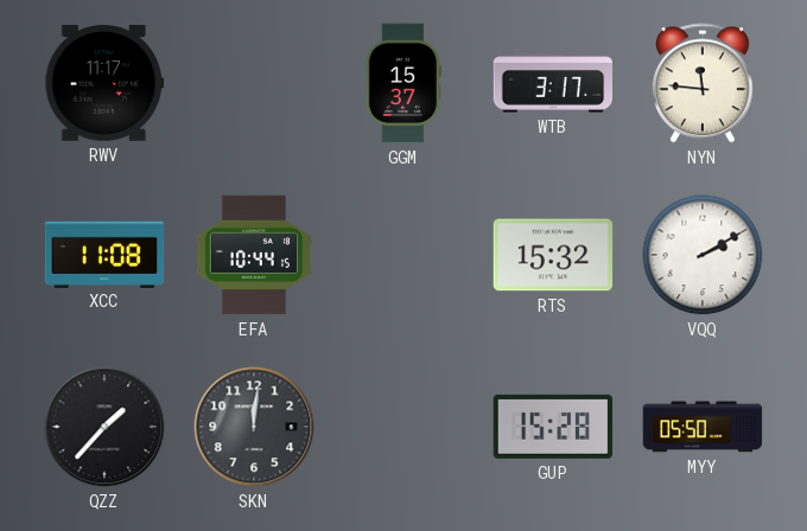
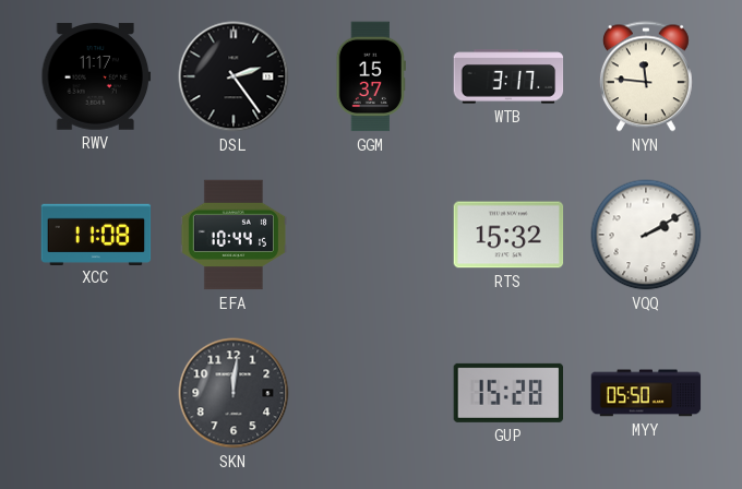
DSL: none -> 2:24 (234, 76)
QZZ: 1:37 -> none (104, 427)
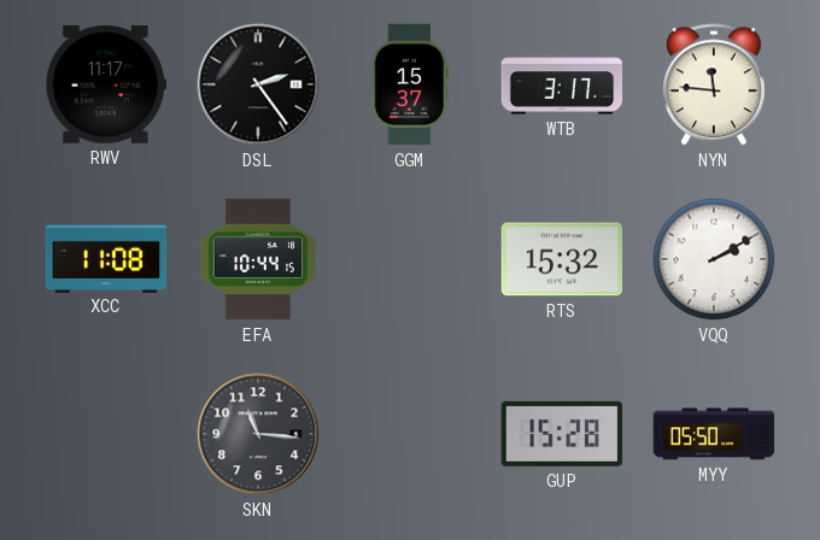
SKN: 12:01 -> 11:16 (258, 434)
